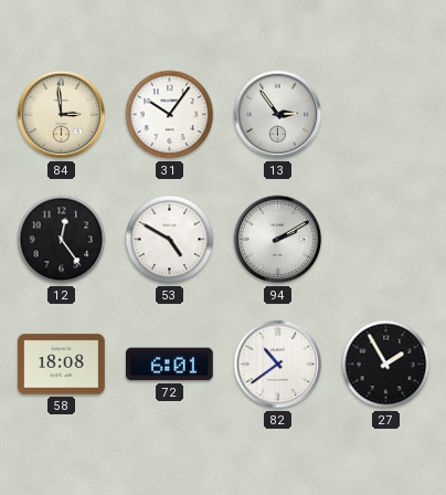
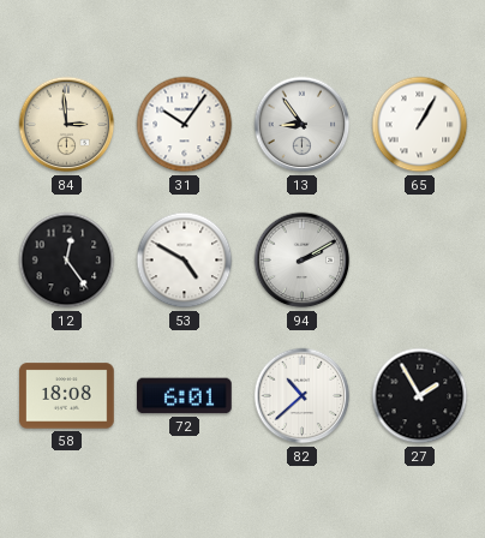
13: 2:54 -> 8:54 (303, 125)
65: none -> 1:05 (420, 125)
82: 10:39 -> 10:38 (303, 396)
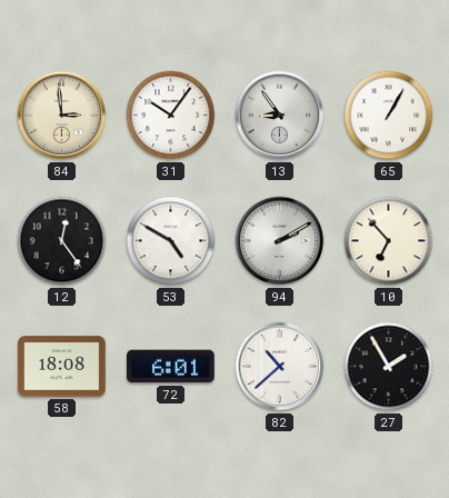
10: none -> 6:53 (389, 241)
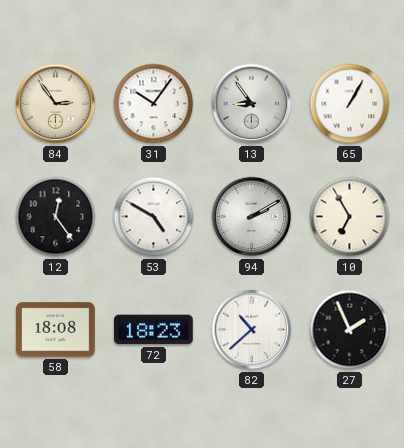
84: 2:59 -> 2:54 (56, 104)
10: 6:53 -> 6:55 (350, 217)
72: 6:01 -> 18:23 (154, 330)
27: 1:55 -> 1:56 (350, 330)
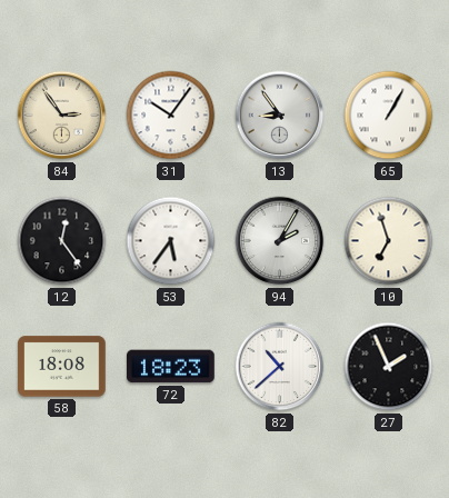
53: 4:50 -> 5:36 (171, 241)
94: 2:10 -> 2:05 (280, 241)
10: 6:55 -> 6:57 (389, 241)
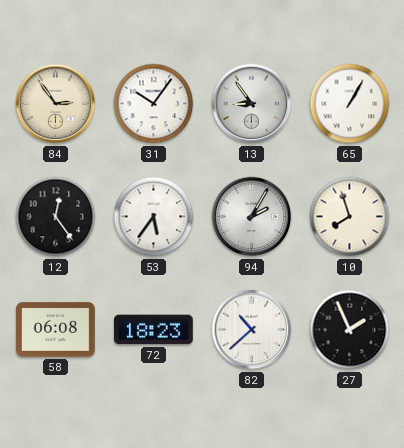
10: 6:57 -> 7:57 (350, 217)
58: 18:08 -> 06:08 (56, 330)
